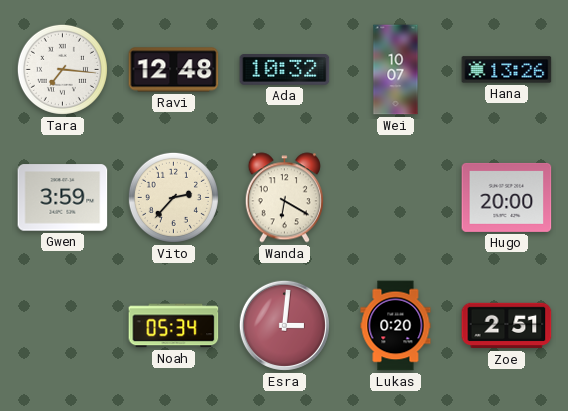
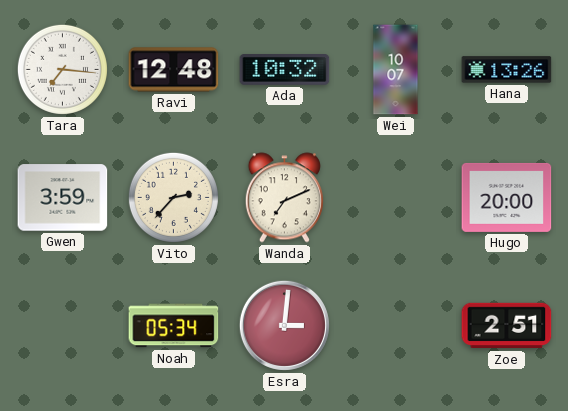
Wanda: 6:20 -> 7:11 (284, 198)
Lukas: 0:20 -> none (396, 326)
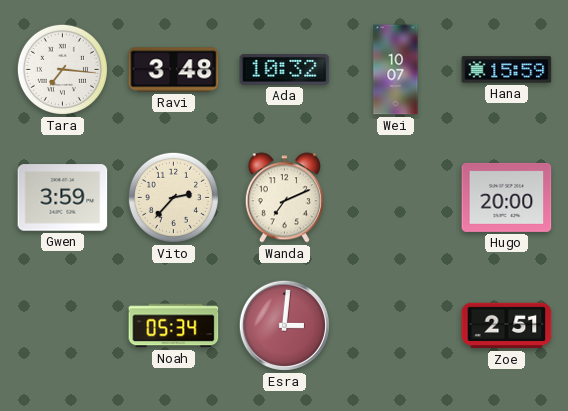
Ravi: 12:48 -> 3:48 (174, 70)
Hana: 13:26 -> 15:59 (507, 70)
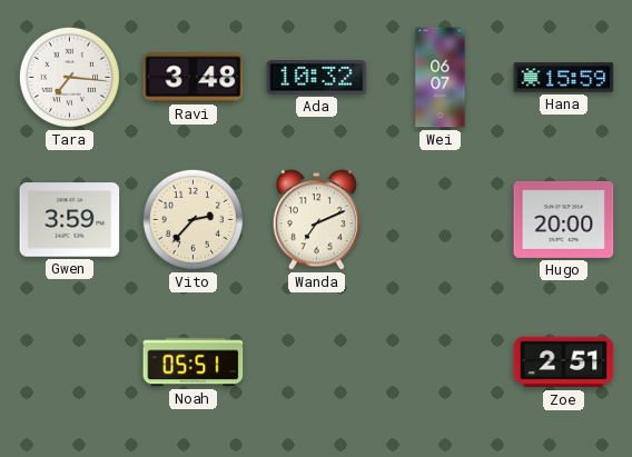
Wei: 10:07 -> 06:07 (441, 78)
Noah: 05:34 -> 05:51 (194, 362)
Esra: 3:01 -> none (284, 325)
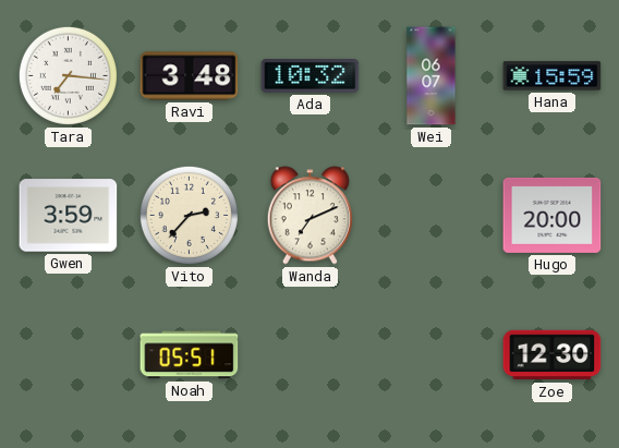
Zoe: 2:51 -> 12:30 (553, 355)
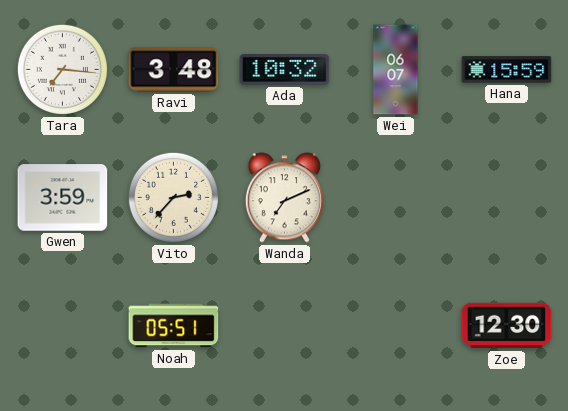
Hugo: 20:00 -> none (553, 215)
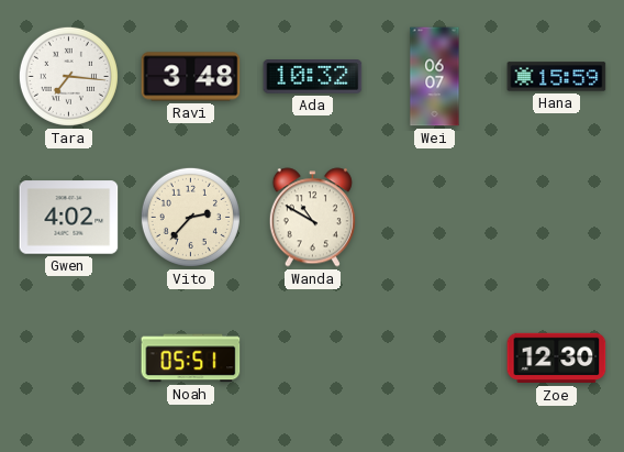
Gwen: 3:59 -> 4:02 (69, 218)
Wanda: 7:11 -> 10:50 (312, 218)
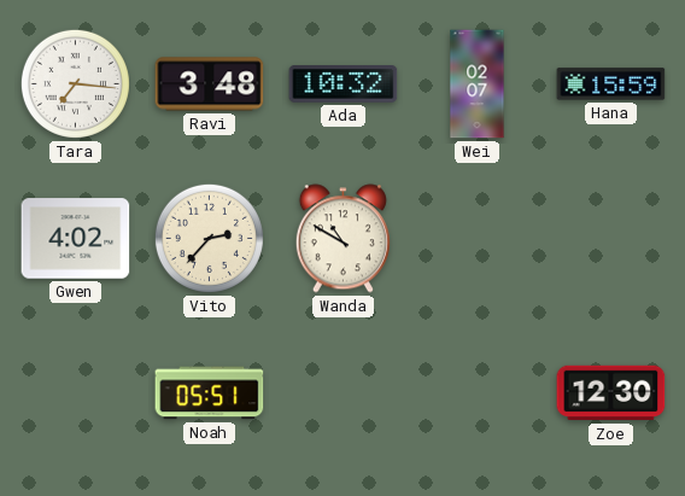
Wei: 06:07 -> 02:07 (478, 84)
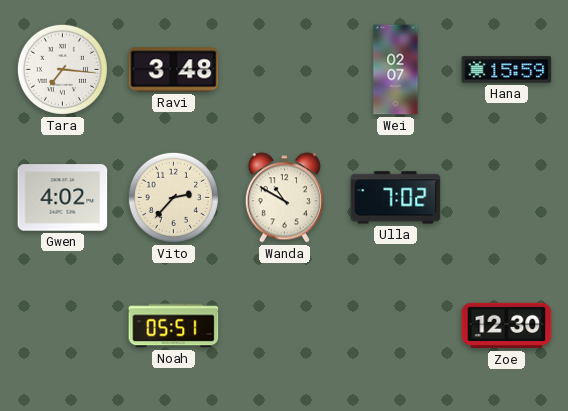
Ada: 10:32 -> none (344, 84)
Ulla: none -> 7:02 (396, 198)
